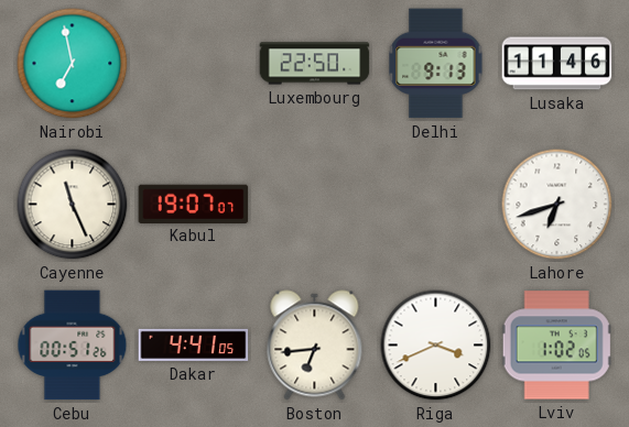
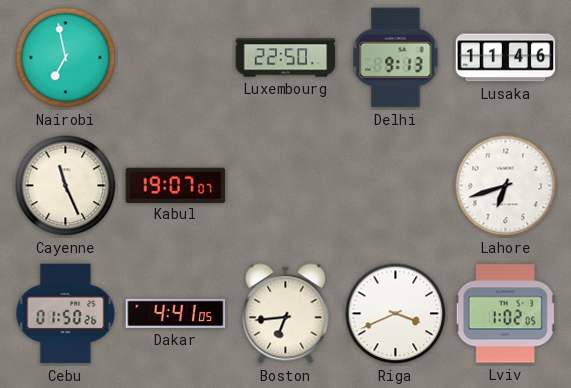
Cebu: 00:51 -> 01:50 (66, 314)
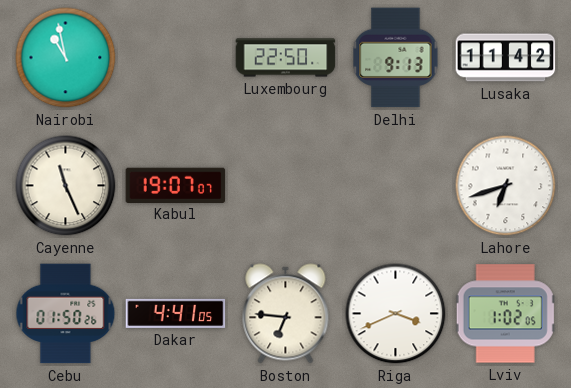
Nairobi: 6:58 -> 10:58 (66, 58)
Lusaka: 11:46 -> 11:42 (506, 58)
Boston: 6:44 -> 6:46 (286, 314)
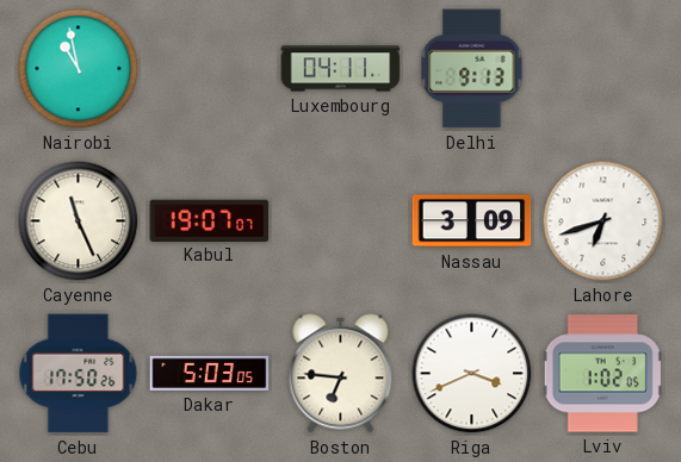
Luxembourg: 22:50 -> 04:11 (341, 69)
Lusaka: 11:42 -> none (506, 58)
Nassau: none -> 3:09 (472, 221)
Cebu: 01:50 -> 17:50 (79, 374)
Dakar: 4:41 -> 5:03 (210, 373)
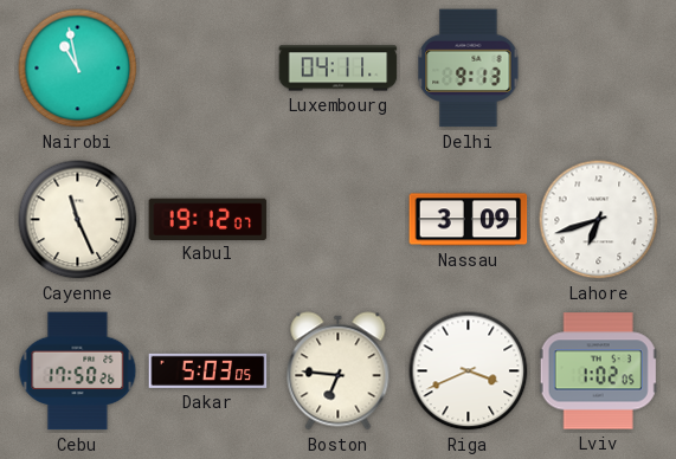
Kabul: 19:07 -> 19:12 (208, 219)
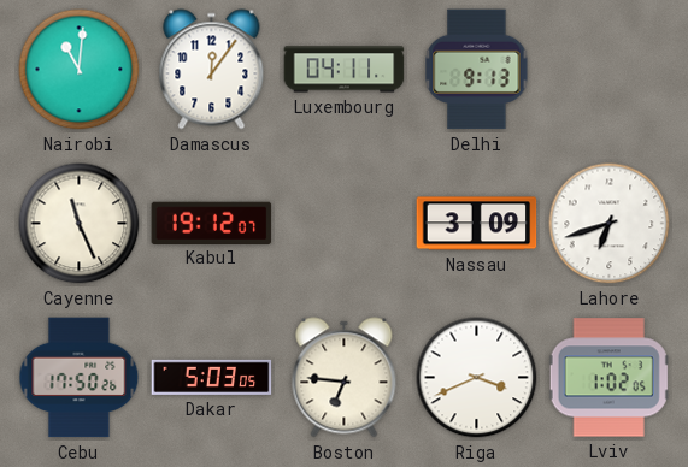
Nairobi: 10:58 -> 11:01 (80, 70)
Damascus: none -> 12:06 (212, 70)
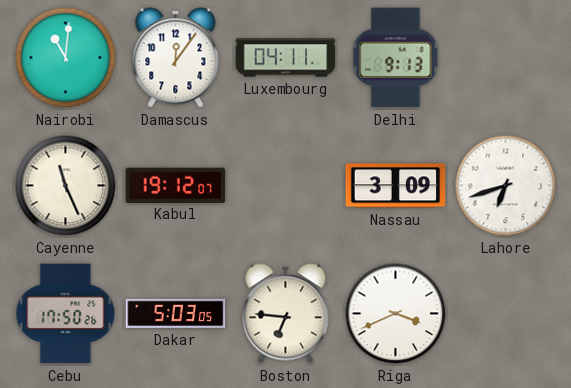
Lviv: 1:02 -> none (608, 378)
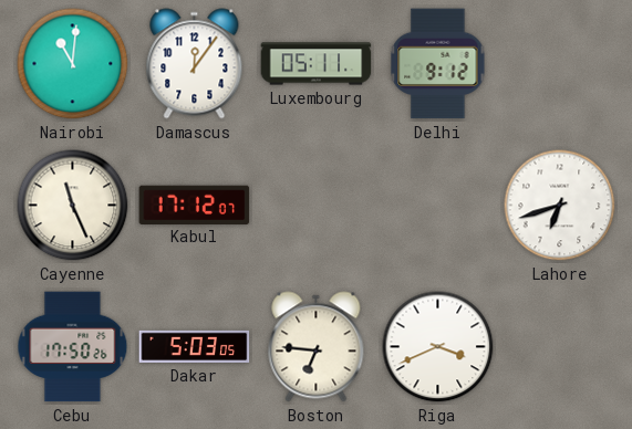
Luxembourg: 04:11 -> 05:11 (317, 64)
Delhi: 9:13 -> 9:12 (438, 64)
Kabul: 19:12 -> 17:12 (195, 205)
Nassau: 3:09 -> none (396, 186)
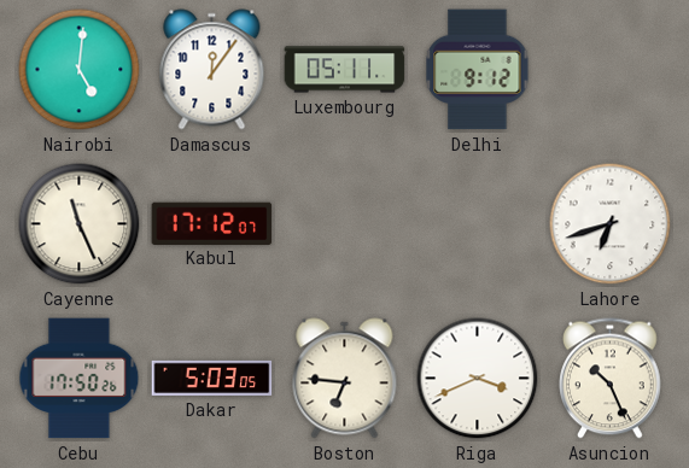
Nairobi: 11:01 -> 5:01 (80, 70)
Asuncion: none -> 10:26 (611, 379)
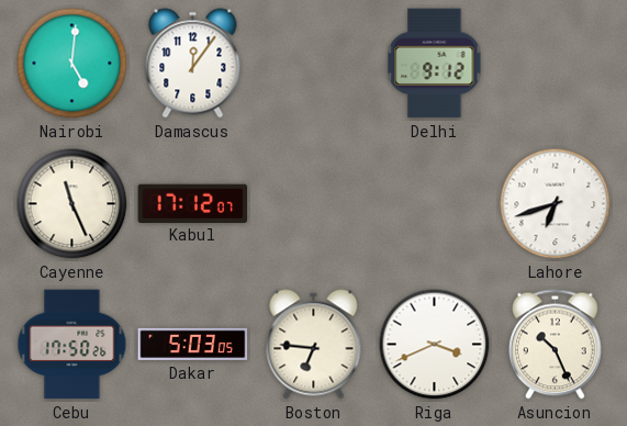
Luxembourg: 05:11 -> none (345, 70)
